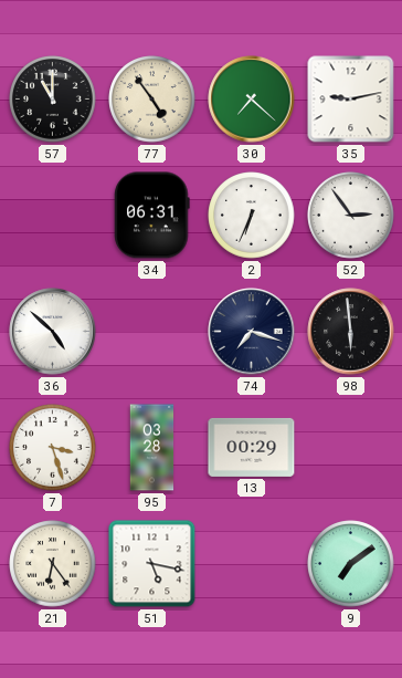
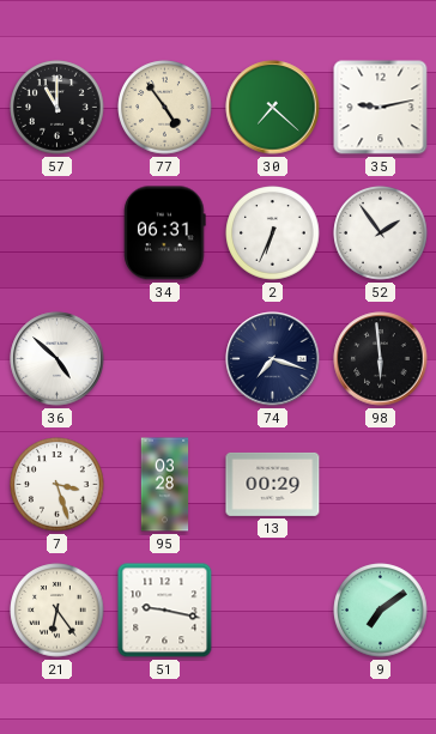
52: 2:54 -> 1:54 (381, 233)
51: 5:17 -> 9:17 (165, 611)
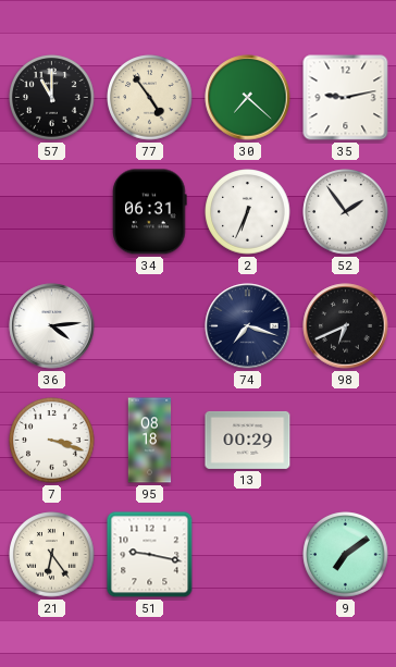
36: 4:52 -> 4:14 (52, 326)
98: 5:59 -> 6:41 (346, 326)
7: 3:27 -> 3:18 (52, 441)
95: 03:28 -> 08:18 (150, 441)
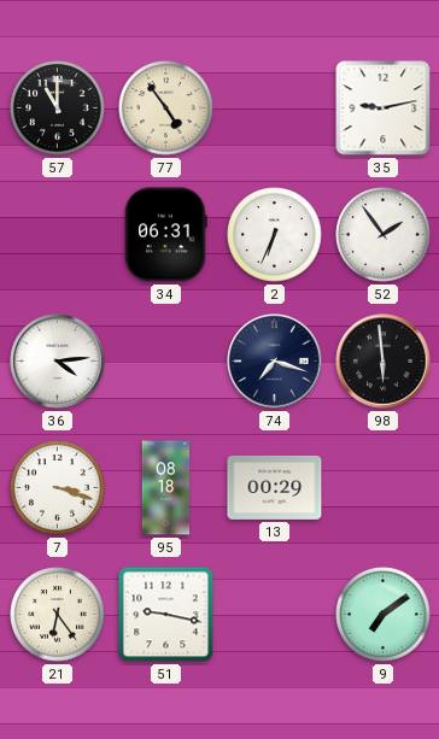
30: 7:22 -> none (248, 98)
98: 6:41 -> 5:59 (384, 362)
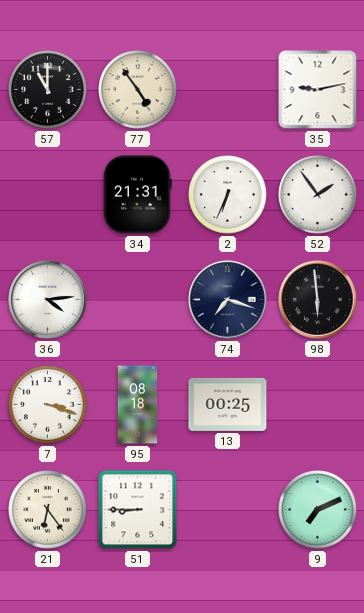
34: 06:31 -> 21:31 (138, 195)
13: 00:29 -> 00:25 (228, 404)
51: 9:17 -> 8:45 (138, 510)
9: 7:09 -> 7:11 (318, 510)
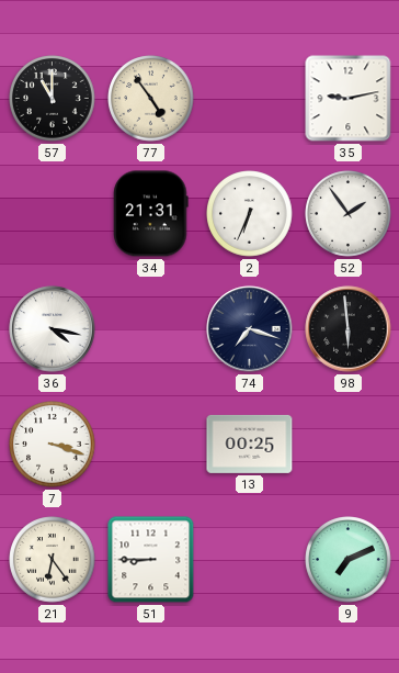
36: 4:14 -> 4:17 (53, 329)
95: 08:18 -> none (138, 405)
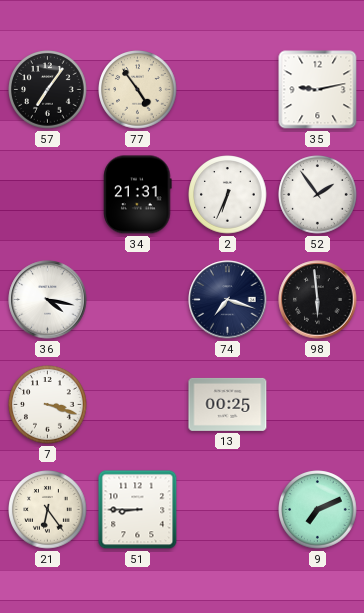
57: 11:00 -> 7:06 (48, 90)
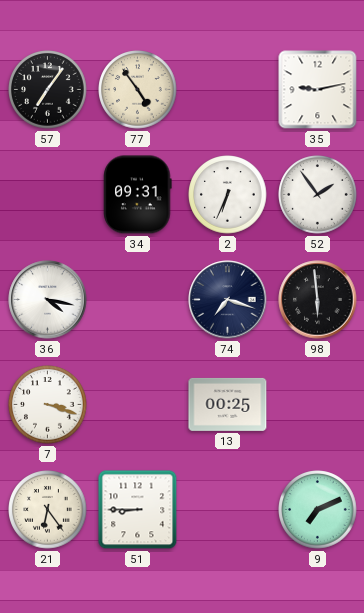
34: 21:31 -> 09:31 (138, 195)
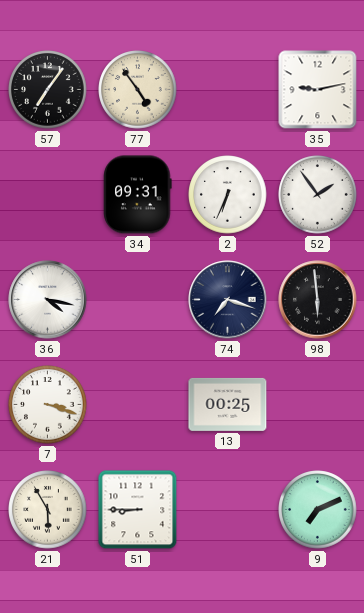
21: 6:24 -> 5:55 (48, 510)
